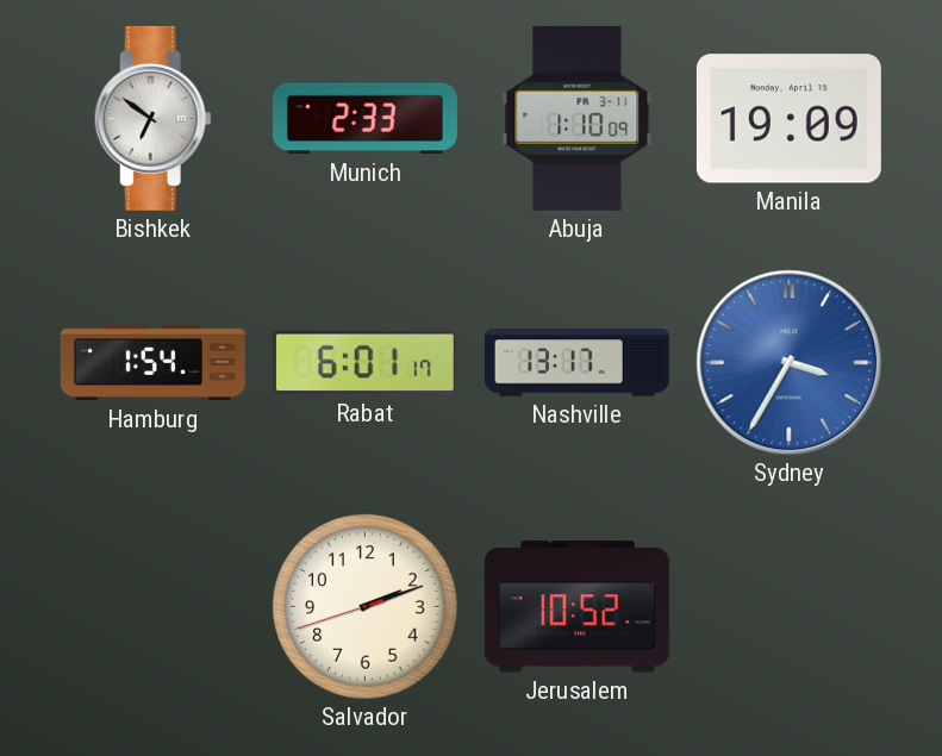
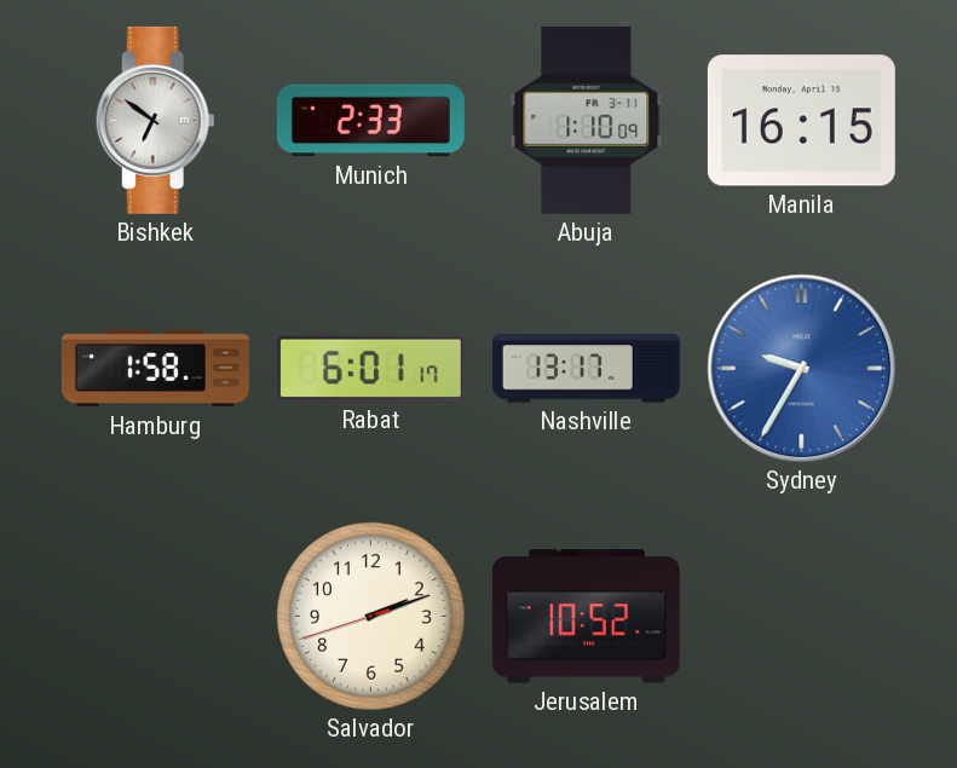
Manila: 19:09 -> 16:15 (801, 121)
Hamburg: 1:54 -> 1:58 (155, 369)
Sydney: 3:35 -> 9:35 (802, 369)
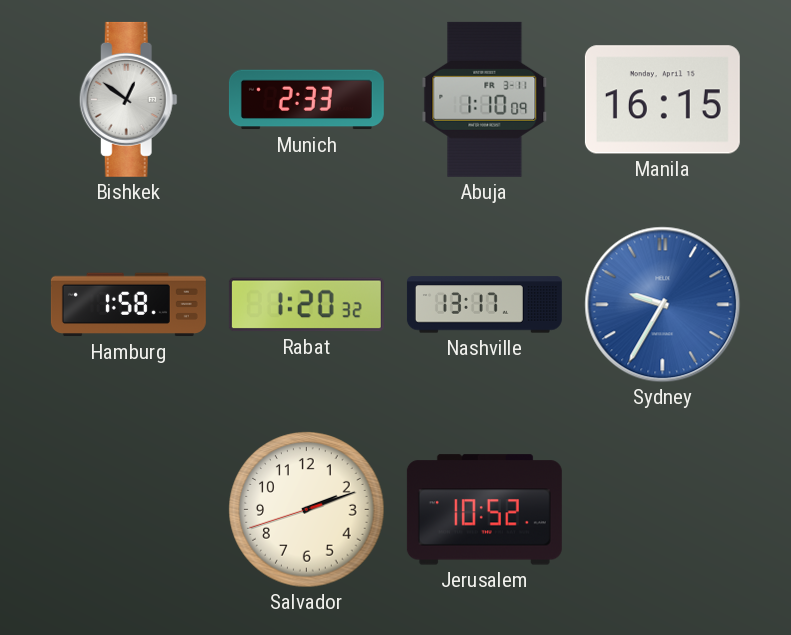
Bishkek: 6:51 -> 12:51 (128, 99)
Rabat: 6:01 -> 1:20 (306, 305)
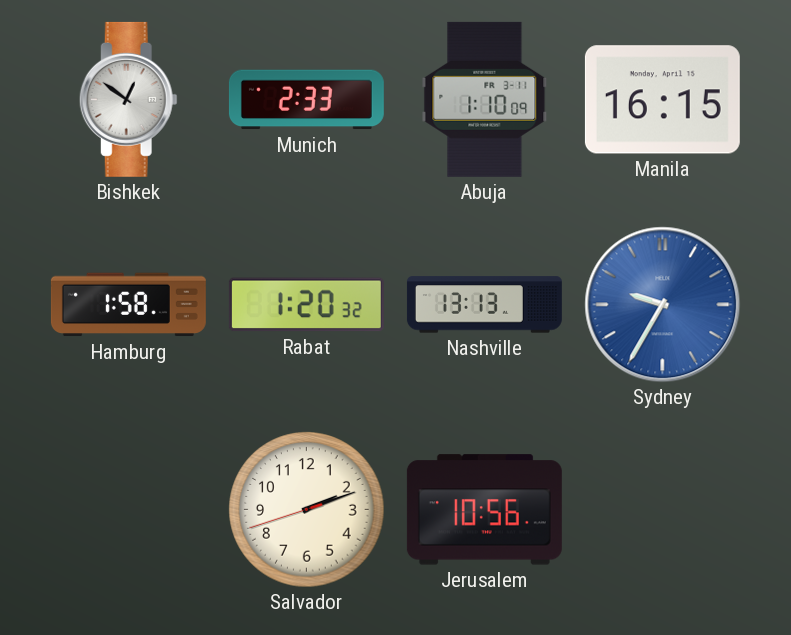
Nashville: 13:17 -> 13:13 (484, 305)
Jerusalem: 10:52 -> 10:56 (484, 510)
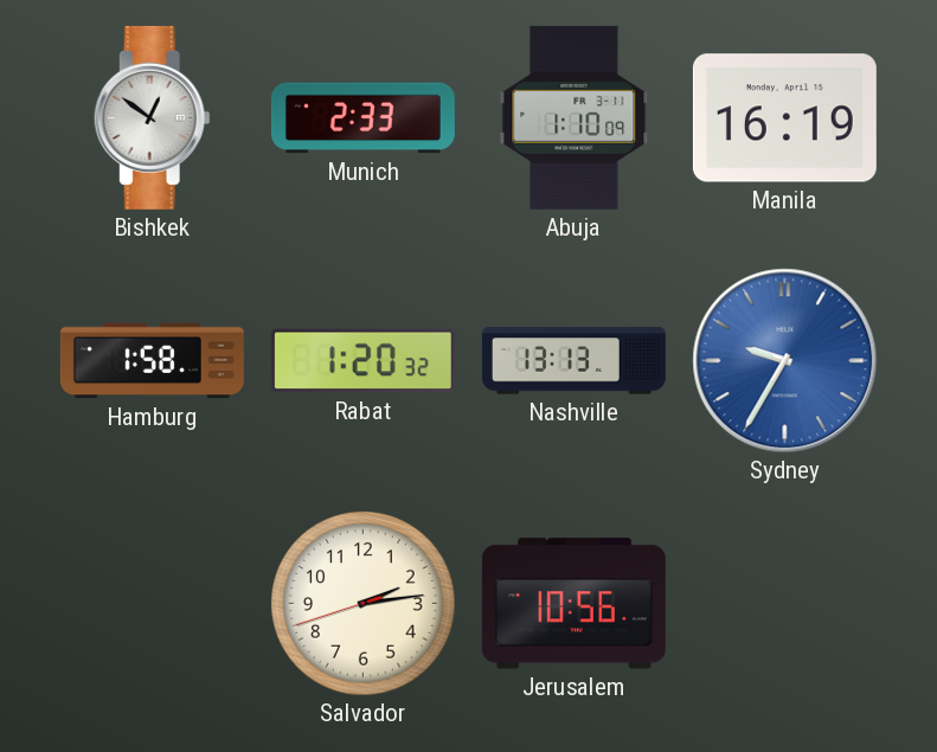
Manila: 16:15 -> 16:19 (784, 118)
Salvador: 2:11 -> 2:13 (364, 604)
